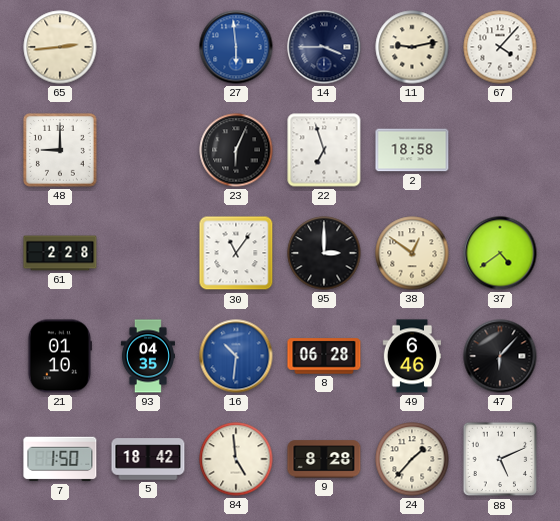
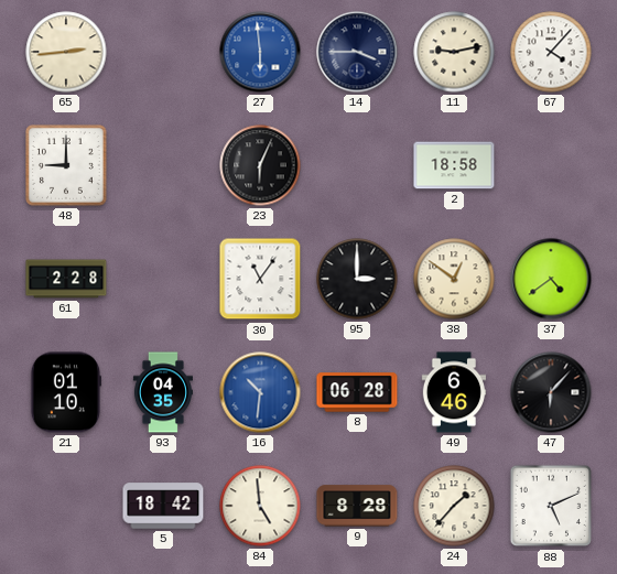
22: 6:57 -> none (324, 150)
7: 1:50 -> none (60, 459)
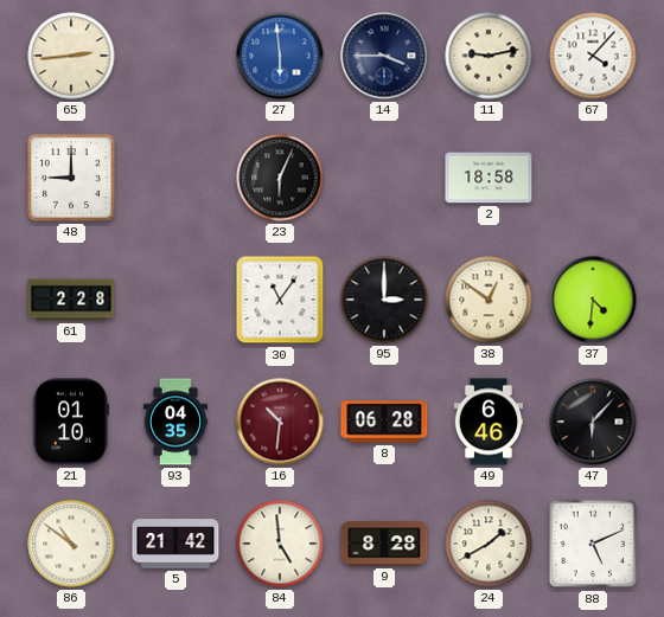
37: 4:39 -> 4:31 (593, 300)
16 dial: blue -> burgundy (280, 422)
86: none -> 10:51 (71, 544)
5: 18:42 -> 21:42 (175, 544)
24: 1:37 -> 1:40 (489, 544)
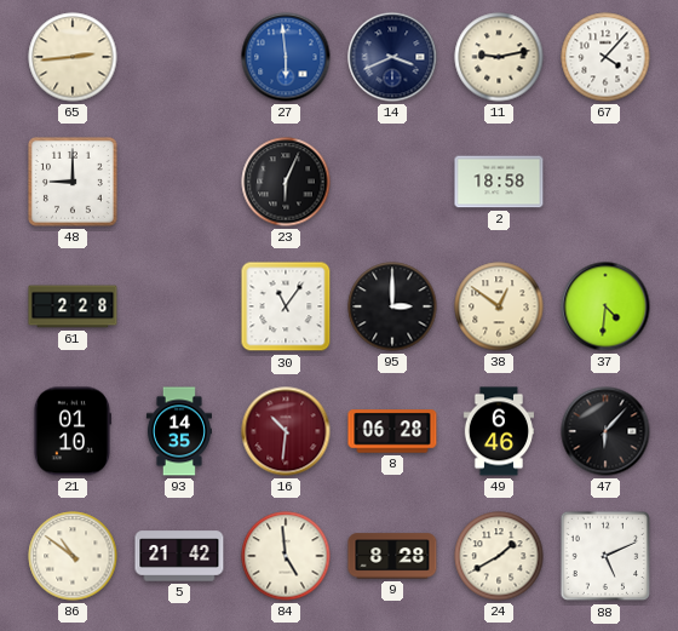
14: 3:45 -> 3:41 (392, 57)
93: 04:35 -> 14:35 (179, 431)
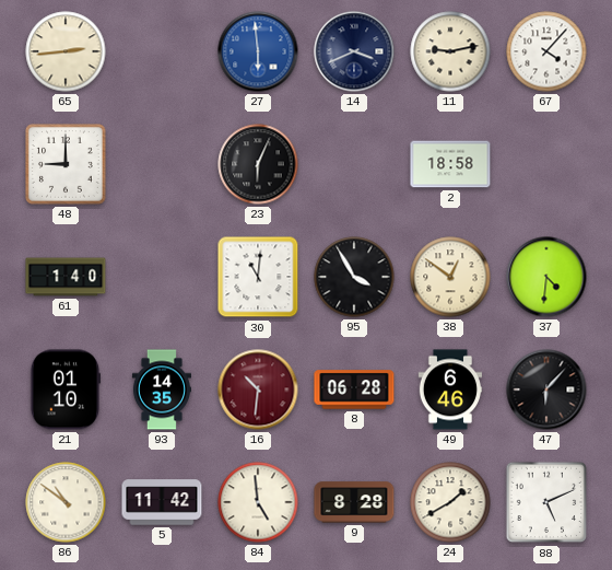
61: 2:28 -> 1:40 (66, 277)
30: 11:06 -> 11:01 (258, 277)
95: 3:00 -> 3:55 (354, 277)
5: 21:42 -> 11:42 (162, 502)
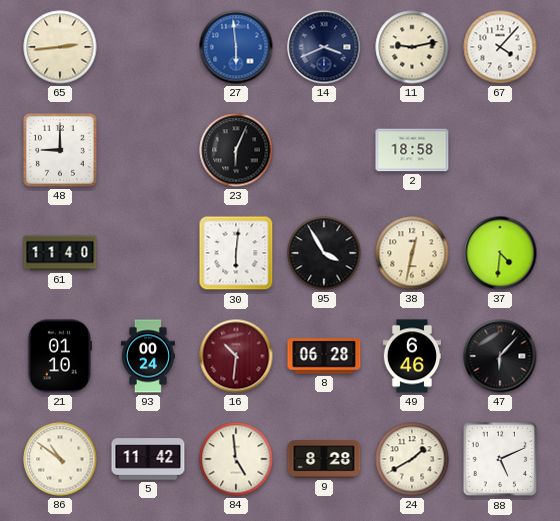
61: 1:40 -> 11:40 (60, 253)
30: 11:01 -> 6:01 (236, 253)
38: 12:51 -> 12:32 (412, 253)
93: 14:35 -> 00:24 (148, 356)
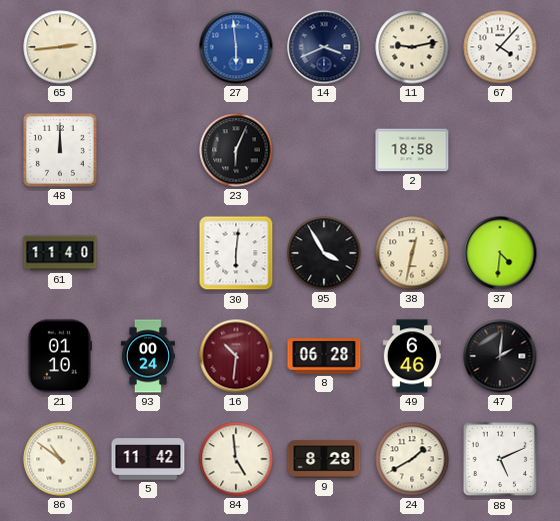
48: 9:00 -> 12:00 (61, 151)
47: 6:07 -> 2:01 (500, 356)
